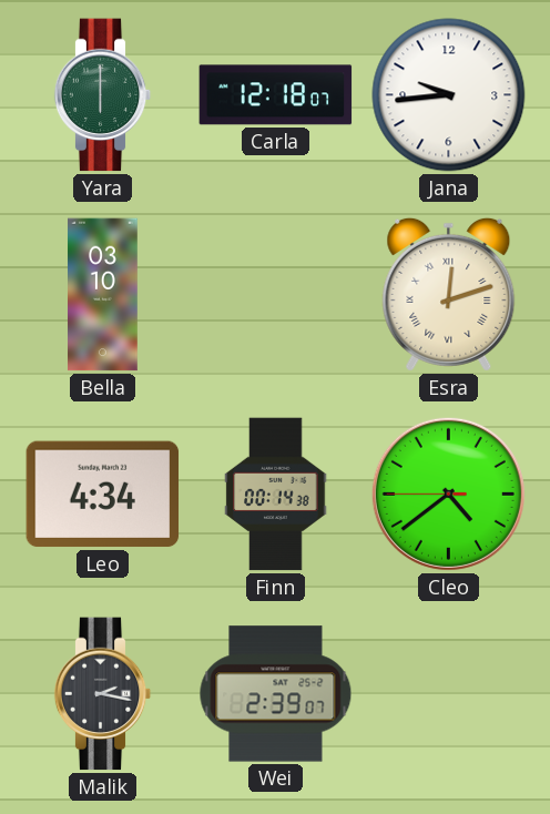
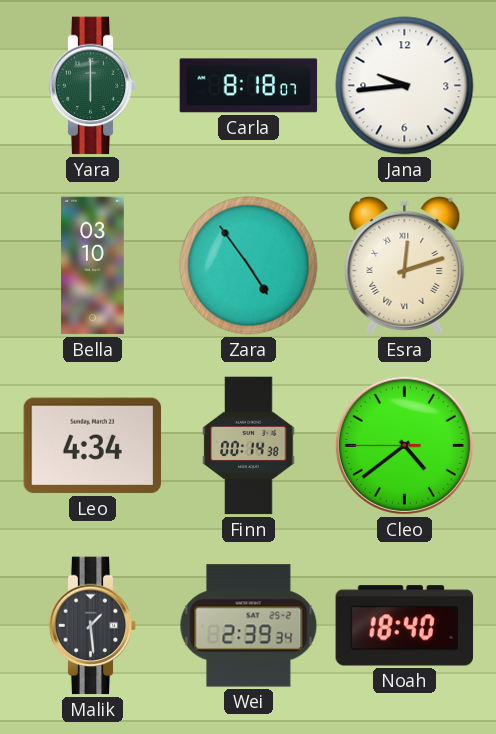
Carla: 12:18 -> 8:18 (249, 86)
Zara: none -> 4:54 (249, 266)
Malik: 2:17 -> 1:29 (93, 626)
Wei: 2:39:07 -> 2:39:34 (249, 626)
Noah: none -> 18:40 (405, 626)
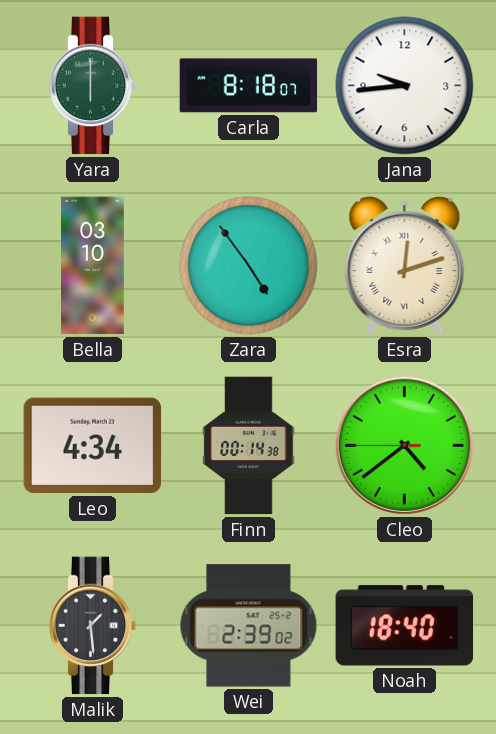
Wei: 2:39:34 -> 2:39:02 (249, 626)
